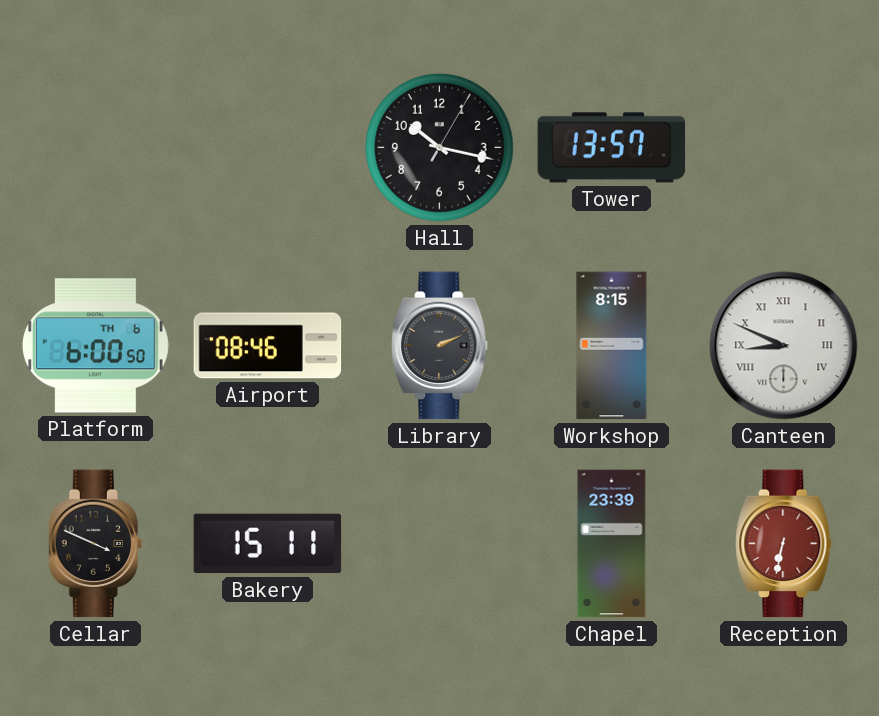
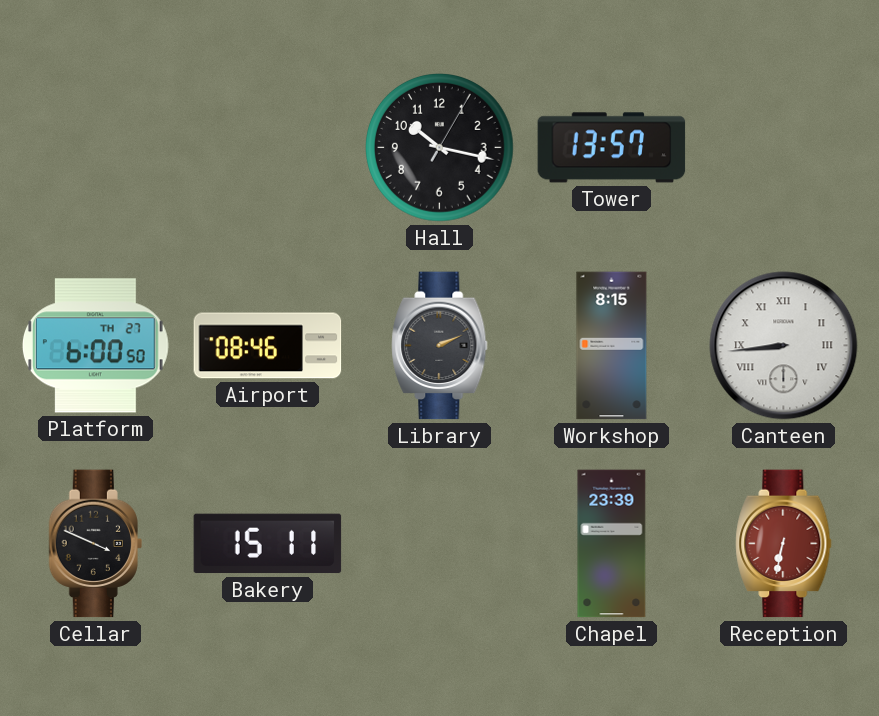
Platform date: TH 6 -> TH 27 (95, 346)
Canteen: 8:49 -> 8:44 (784, 346)
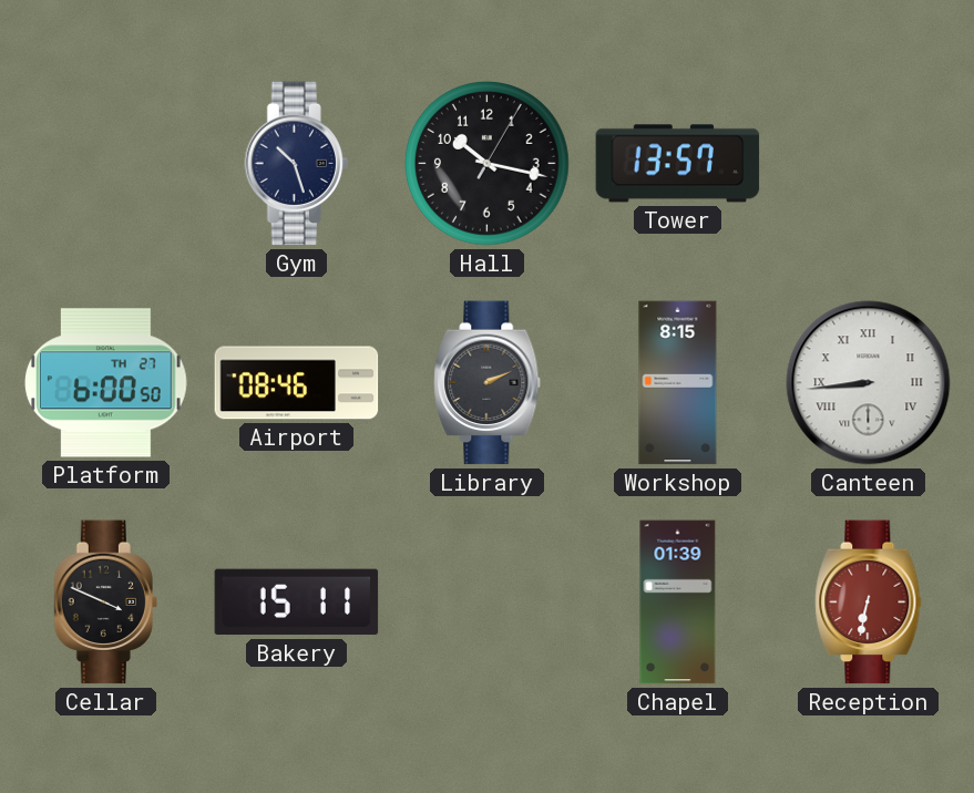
Gym: none -> 10:27 (296, 164)
Chapel: 23:39 -> 01:39 (678, 603)
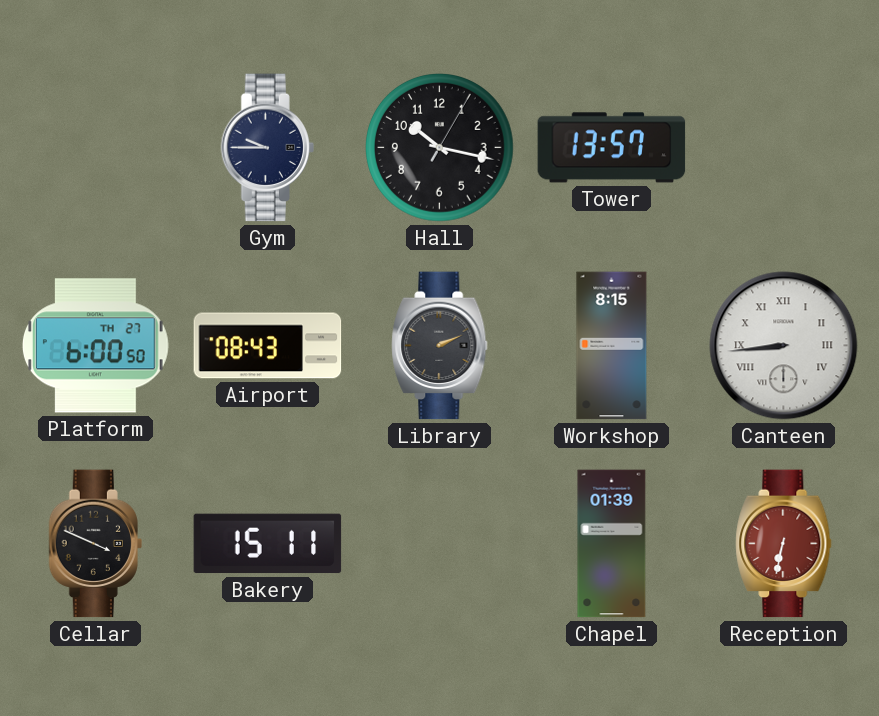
Gym: 10:27 -> 9:45 (267, 148)
Airport: 08:46 -> 08:43 (268, 346)
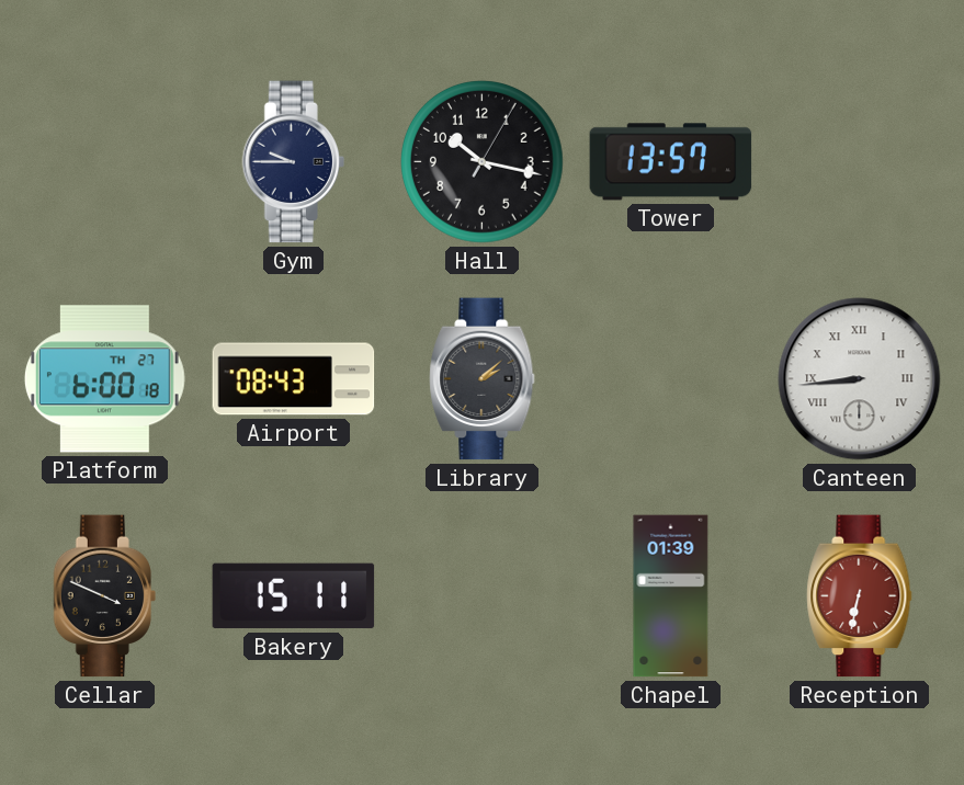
Platform: 6:00:50 -> 6:00:18 (104, 379)
Library: 2:11 -> 2:08 (483, 379)
Workshop: 8:15 -> none (612, 346)
